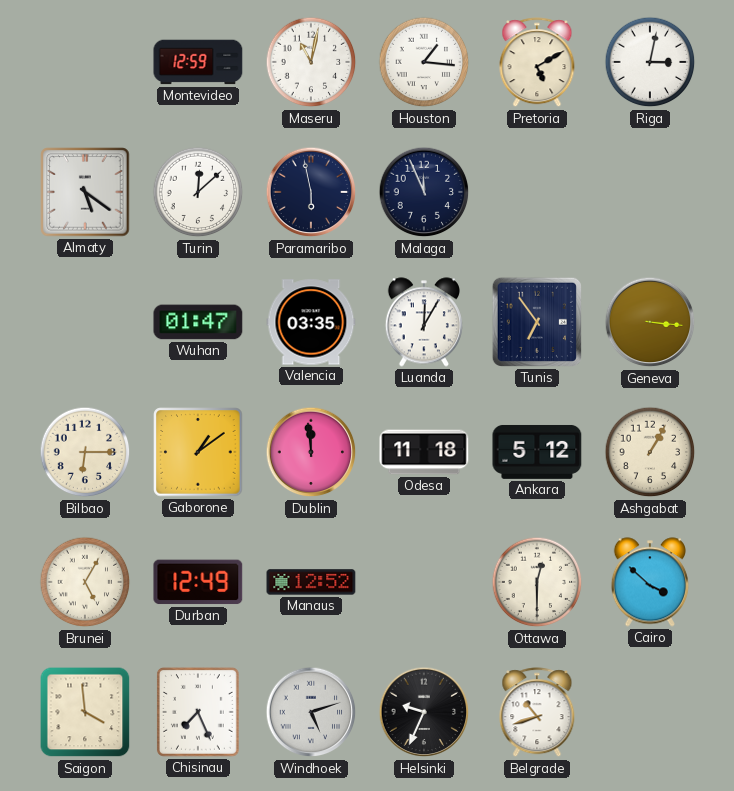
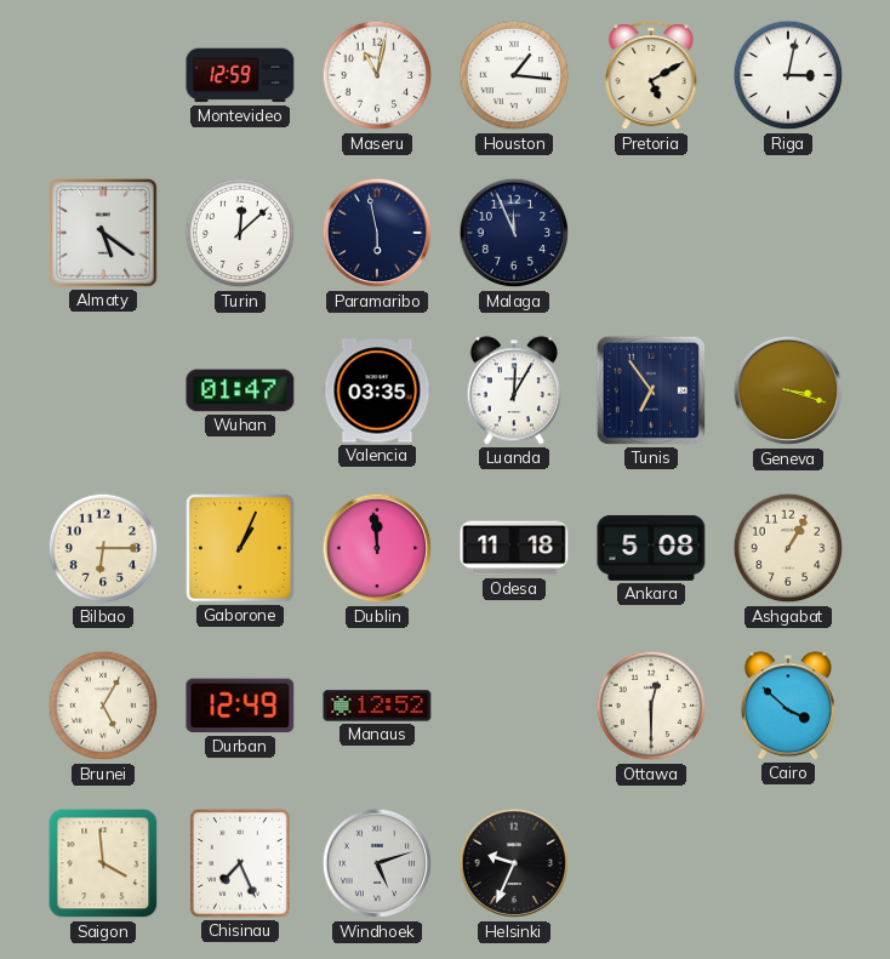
Geneva: 3:16 -> 3:18 (788, 390)
Gaborone: 1:09 -> 1:04 (240, 548)
Ankara: 5:12 -> 5:08 (651, 548)
Belgrade: 10:42 -> none (537, 713)
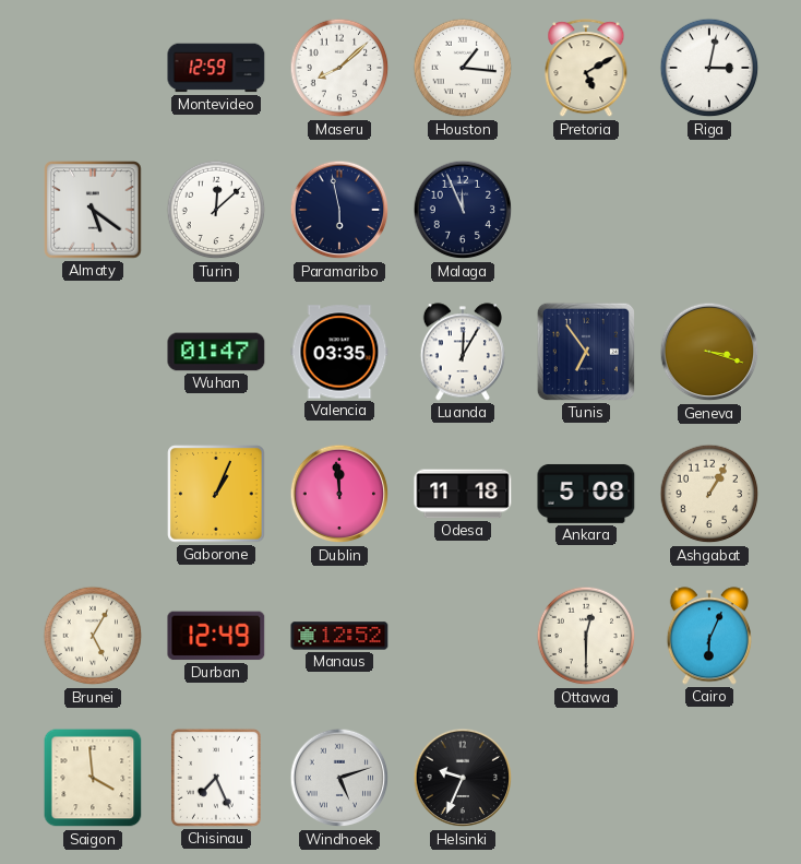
Maseru: 11:02 -> 8:08 (339, 68)
Bilbao: 6:15 -> none (103, 548)
Cairo: 3:52 -> 6:04 (709, 636)
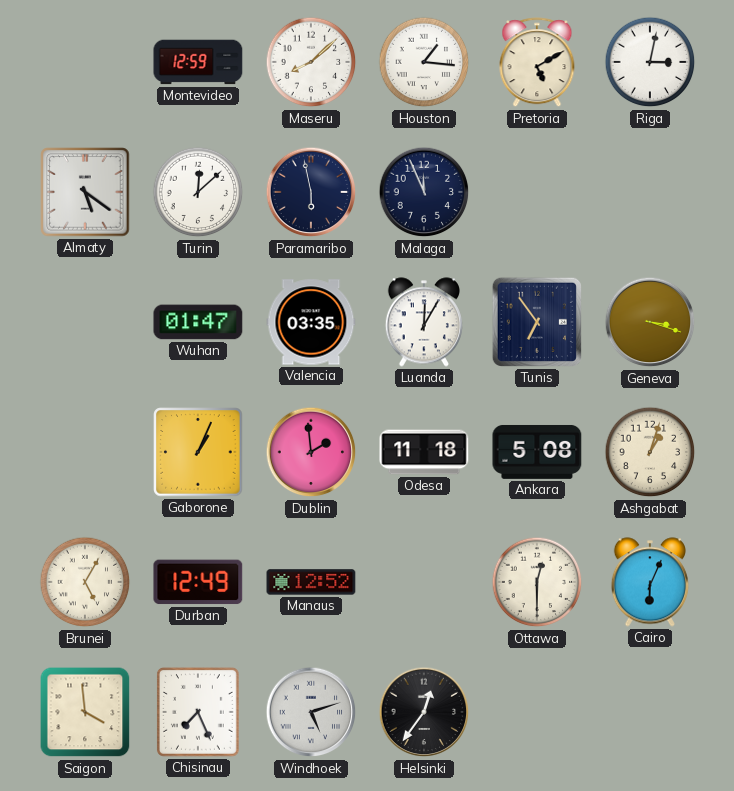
Dublin: 11:59 -> 1:59 (311, 452)
Ashgabat: 1:05 -> 1:03 (650, 452)
Helsinki: 9:34 -> 12:36 (424, 712)
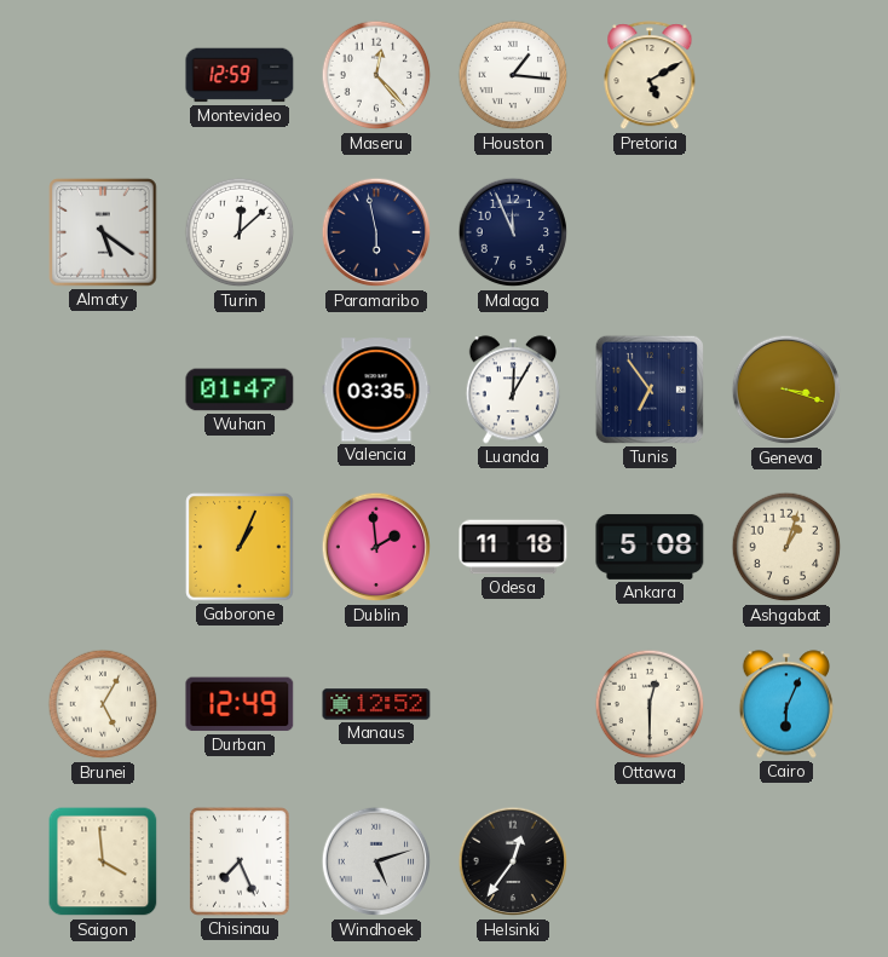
Maseru: 8:08 -> 12:23 (376, 75)
Riga: 3:02 -> none (650, 62)
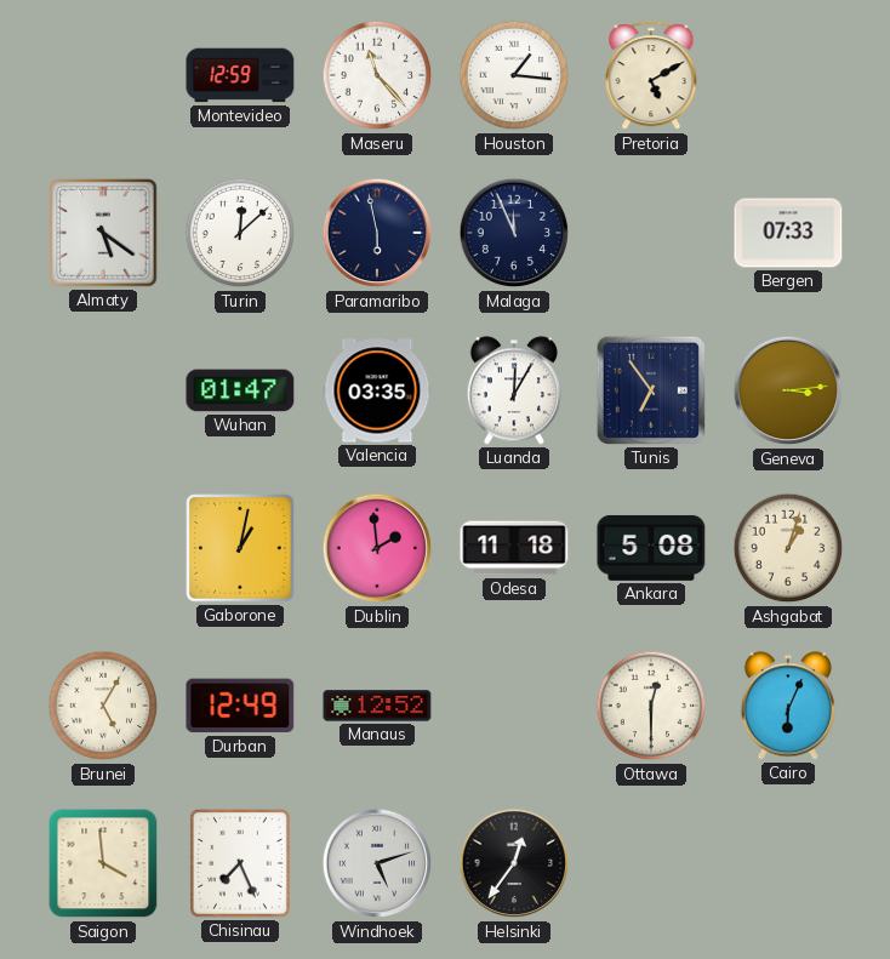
Maseru: 12:23 -> 11:23 (377, 75)
Bergen: none -> 07:33 (788, 233)
Geneva: 3:18 -> 3:14 (788, 390)
Gaborone: 1:04 -> 1:02 (240, 548)
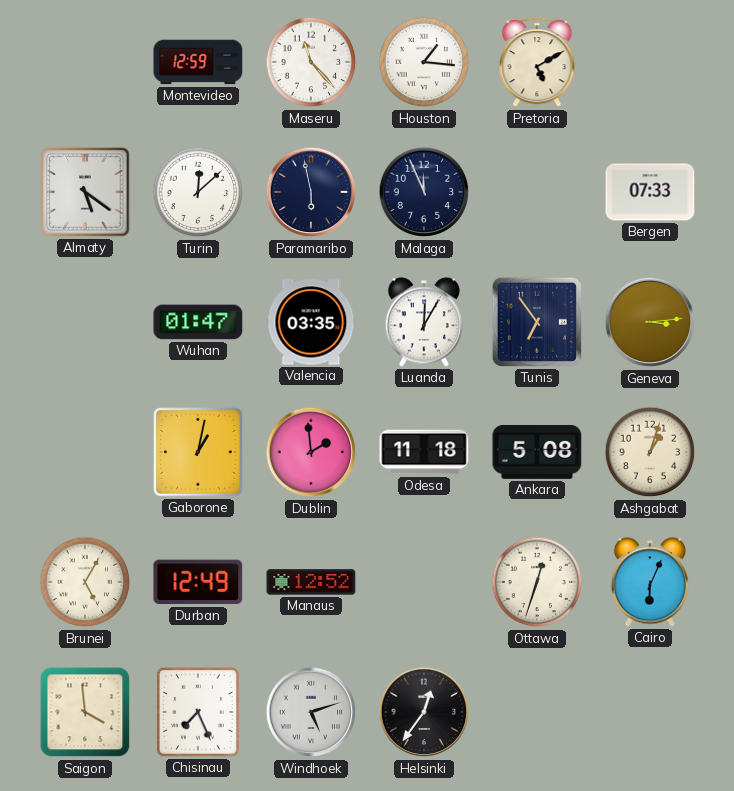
Ottawa: 12:30 -> 12:33 (537, 582)
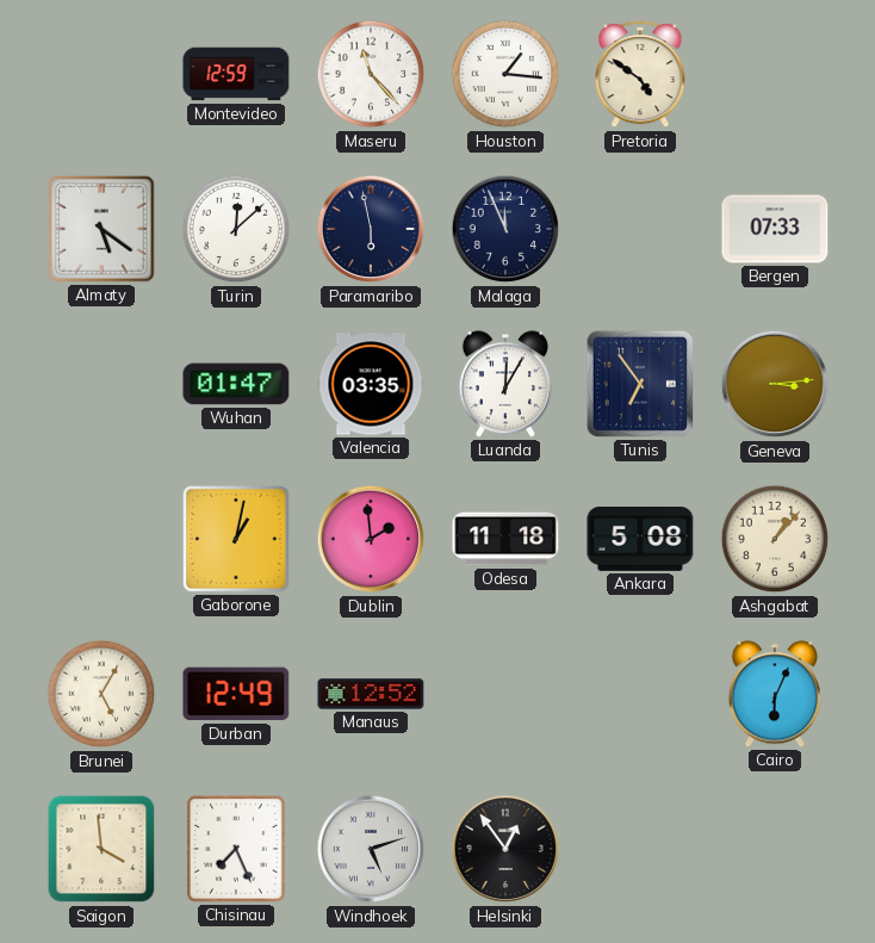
Pretoria: 5:10 -> 4:51 (640, 75)
Ashgabat: 1:03 -> 1:07 (775, 539)
Ottawa: 12:33 -> none (537, 582)
Helsinki: 12:36 -> 12:54 (505, 849)
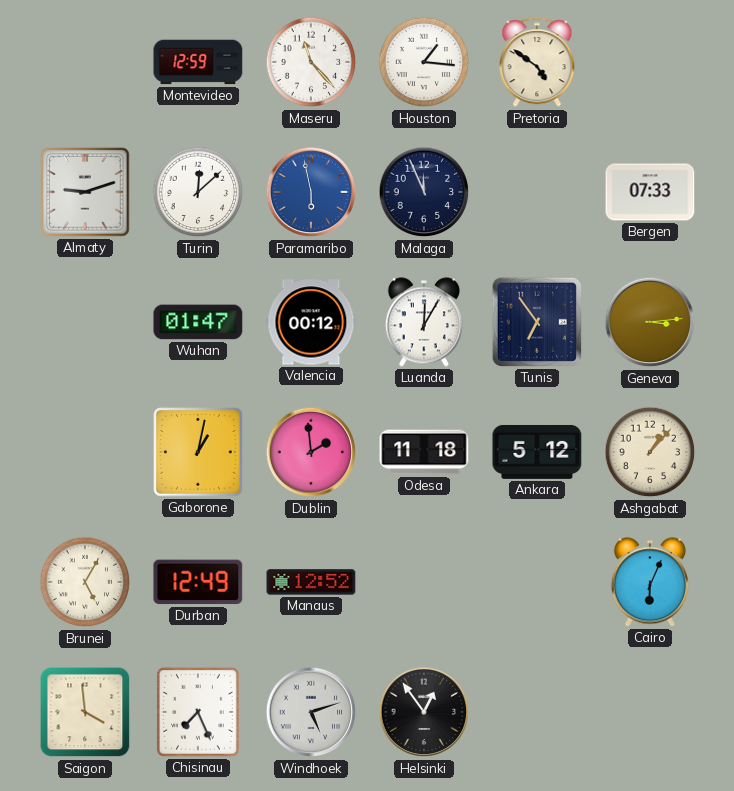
Almaty: 5:21 -> 9:12 (85, 192)
Paramaribo dial: navy -> blue (311, 192)
Valencia: 03:35 -> 00:12 (311, 322)
Ankara: 5:08 -> 5:12 (537, 452)
